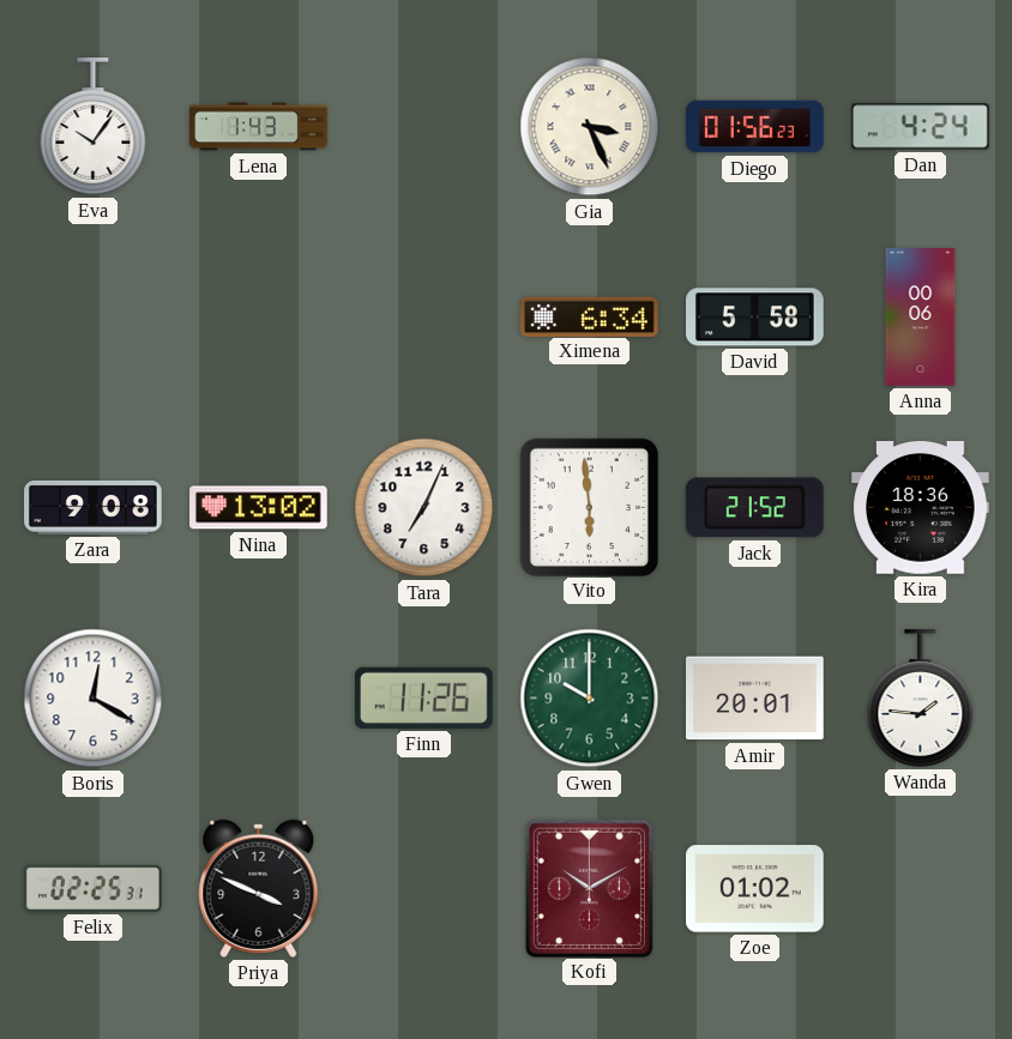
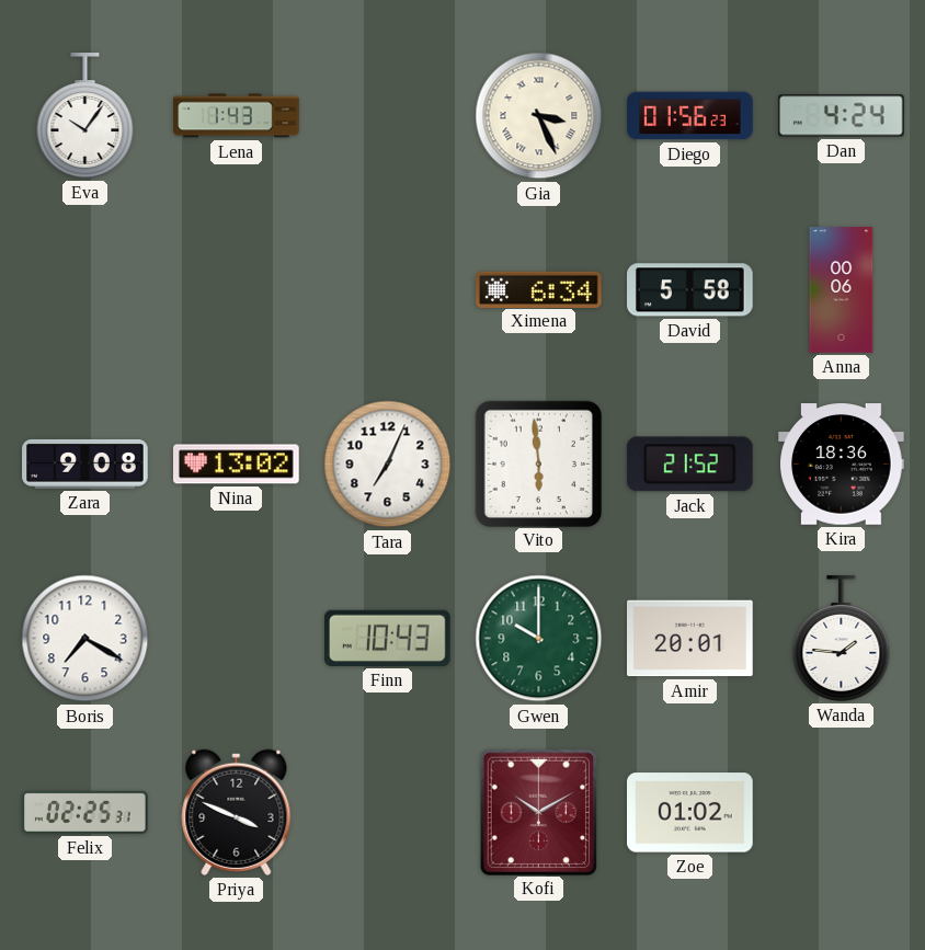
Boris: 12:20 -> 7:20 (85, 639)
Finn: 11:26 -> 10:43 (388, 638)
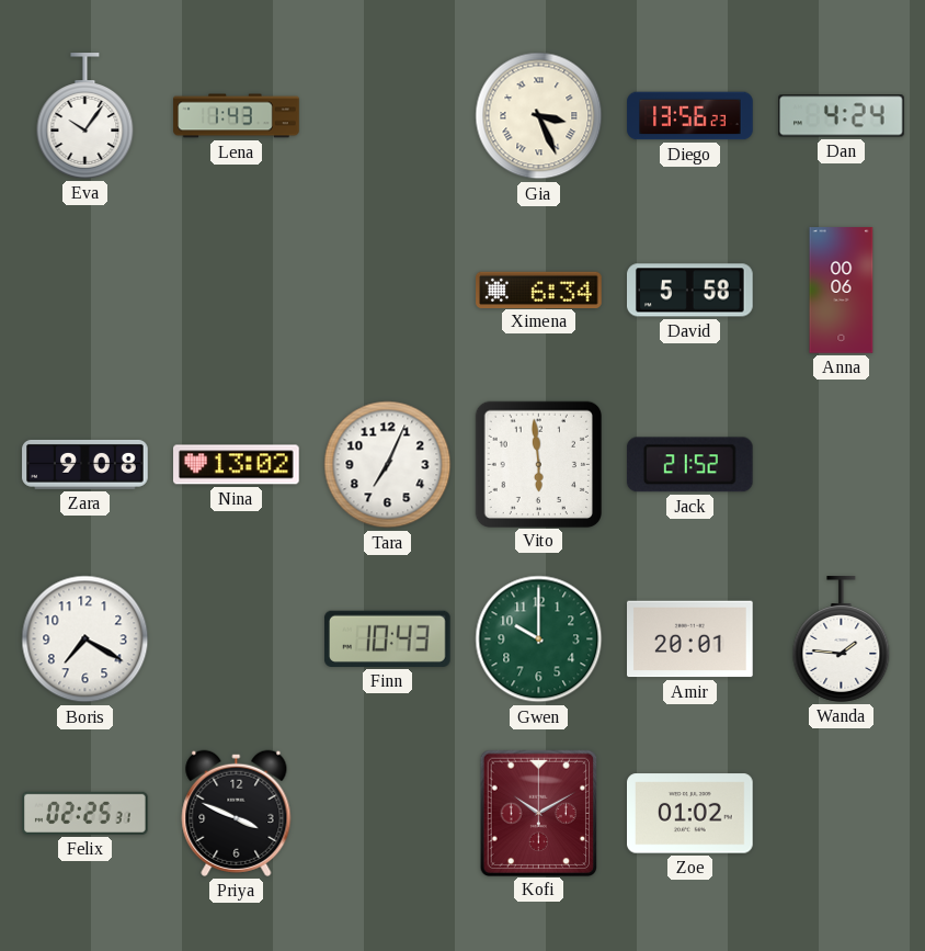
Diego: 01:56 -> 13:56 (690, 116)
Kira: 18:36 -> none (842, 465)
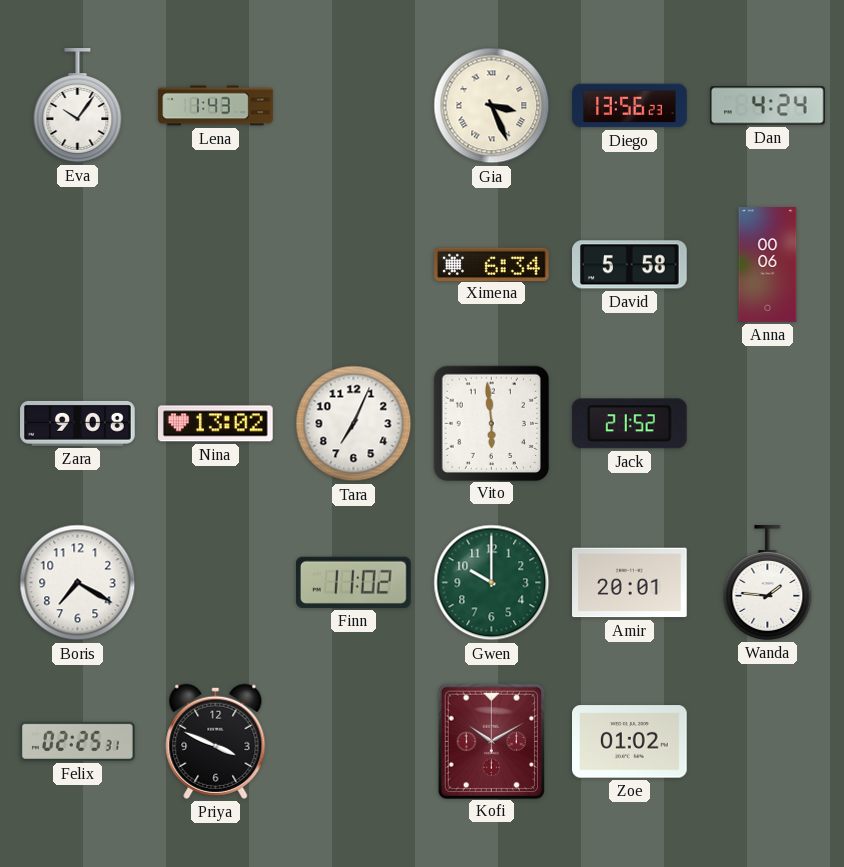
Finn: 10:43 -> 11:02 (354, 582)
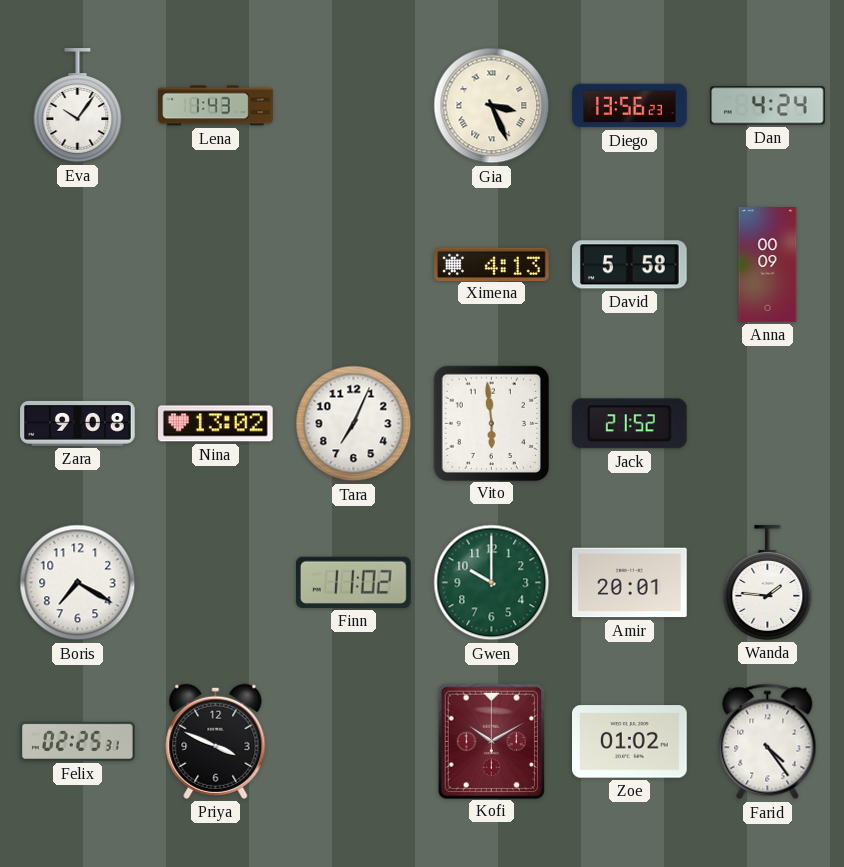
Ximena: 6:34 -> 4:13 (492, 264)
Anna: 00:06 -> 00:09 (768, 265)
Farid: none -> 4:24 (768, 742)
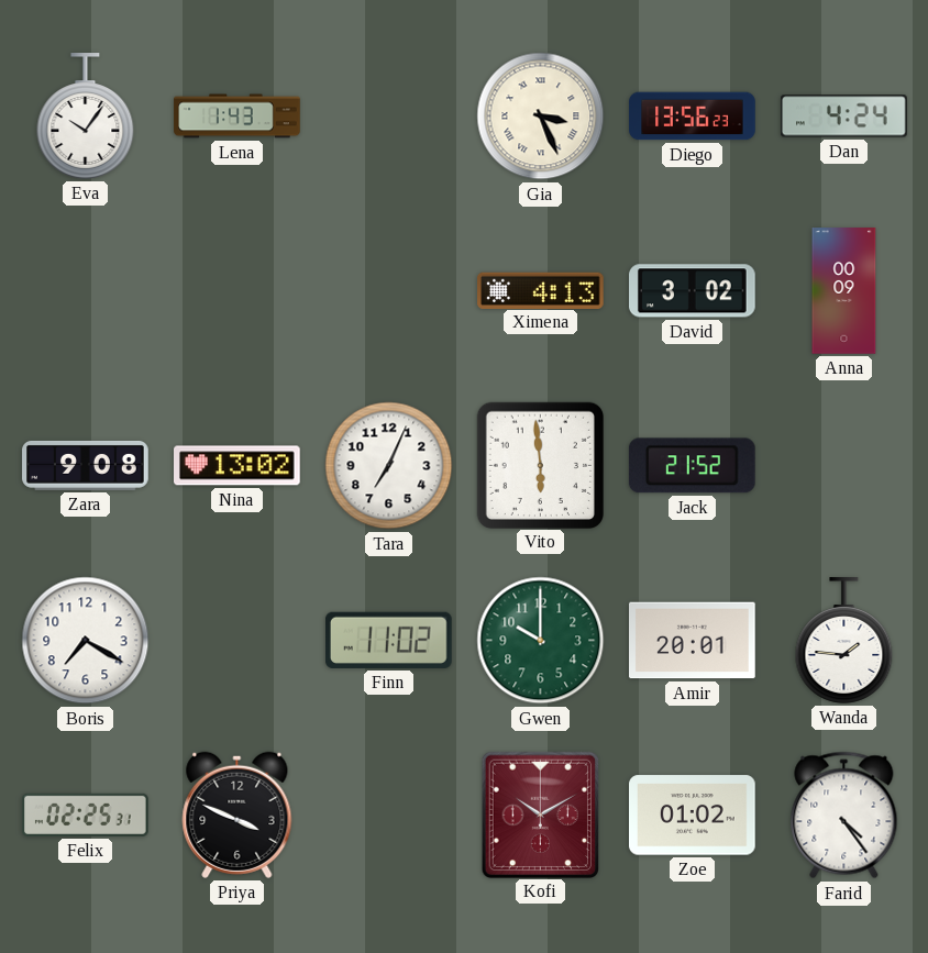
David: 5:58 -> 3:02 (693, 291)
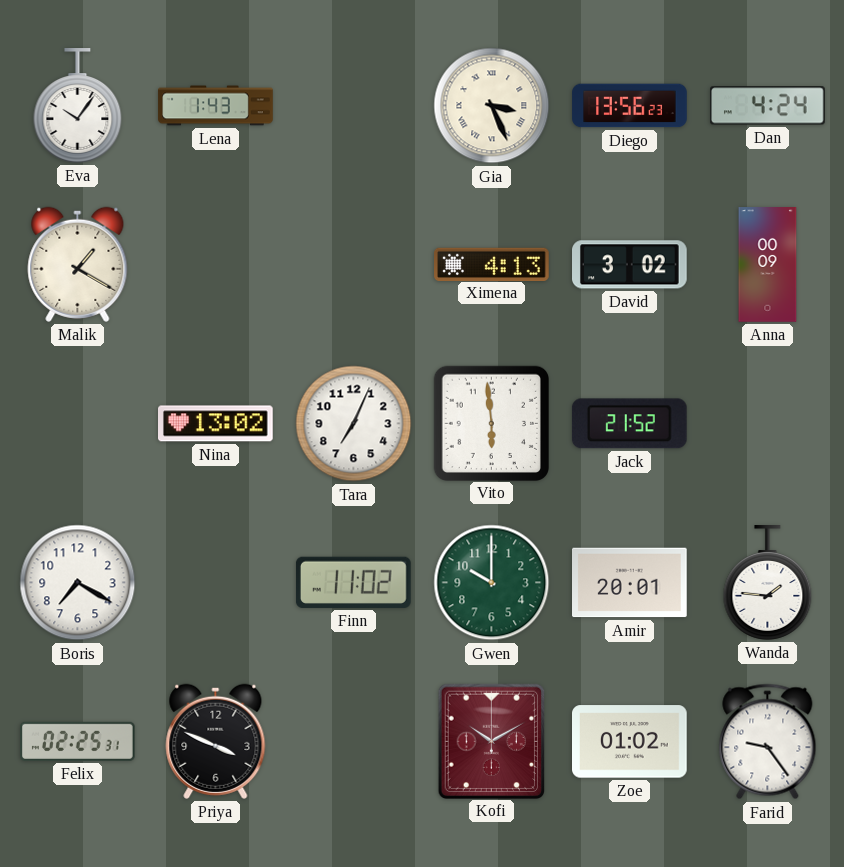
Malik: none -> 1:20 (78, 264)
Zara: 9:08 -> none (86, 465)
Farid: 4:24 -> 9:24 (768, 742)
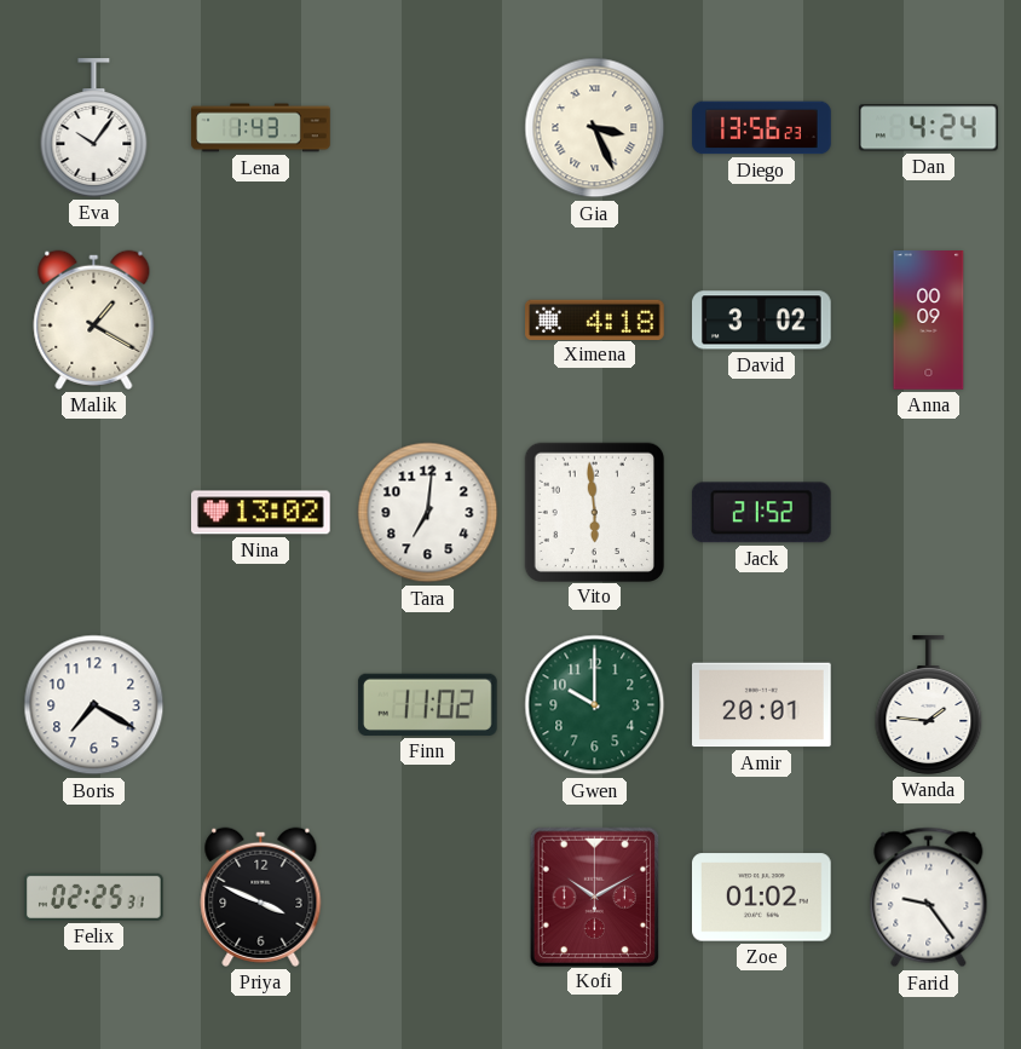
Ximena: 4:13 -> 4:18 (595, 319)
Tara: 7:04 -> 7:01 (428, 513)
